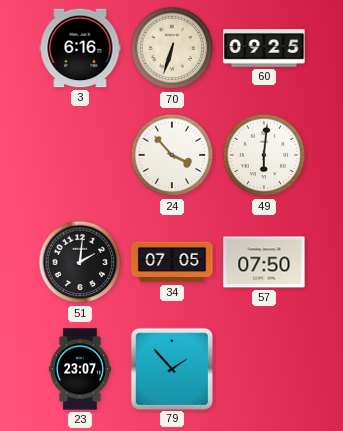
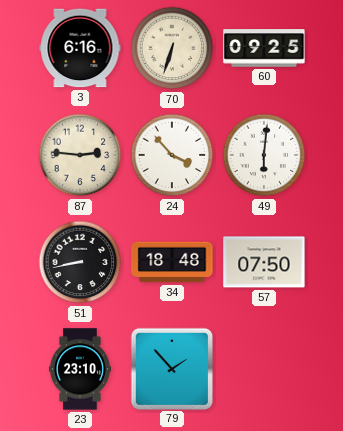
87: none -> 2:46 (80, 155)
51: 2:01 -> 8:43 (80, 262)
34: 07:05 -> 18:48 (172, 262)
23: 23:07 -> 23:10 (80, 369)
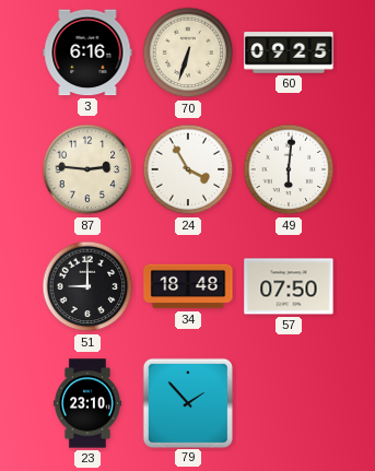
24: 3:53 -> 3:55 (188, 169)
51: 8:43 -> 9:00 (87, 286)
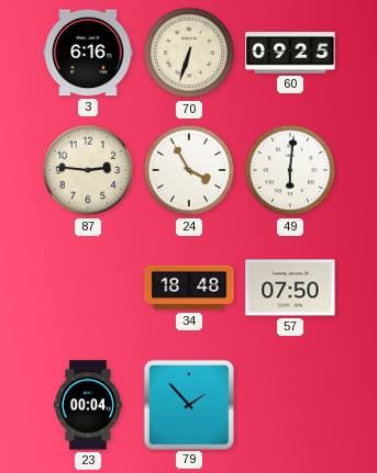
51: 9:00 -> none (87, 286)
23: 23:10 -> 00:04 (88, 405)
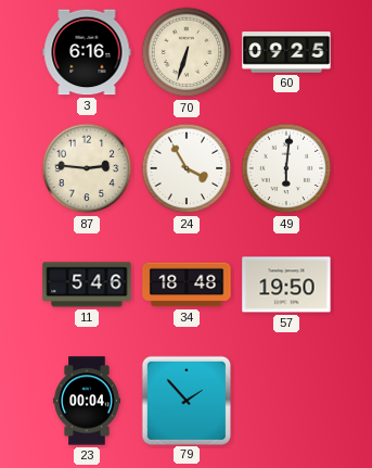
11: none -> 5:46 (87, 284)
57: 07:50 -> 19:50 (286, 284)
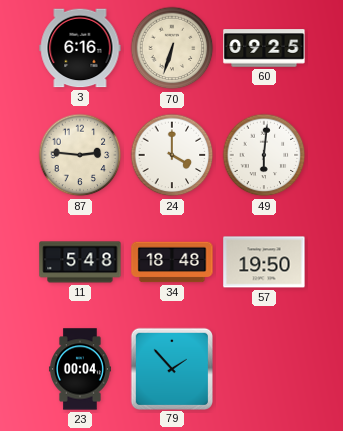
24: 3:55 -> 4:00 (172, 155)
11: 5:46 -> 5:48 (80, 262)
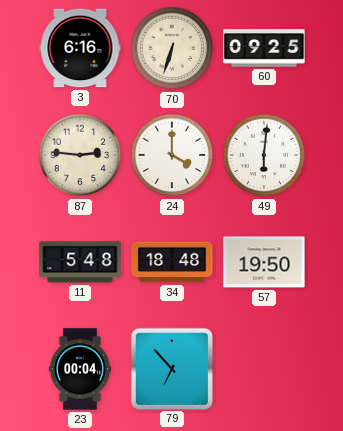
79: 1:53 -> 6:53 (171, 368)
